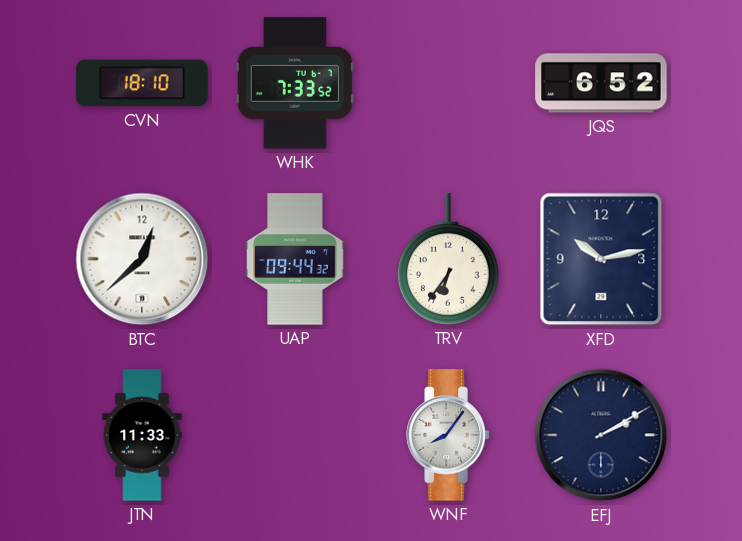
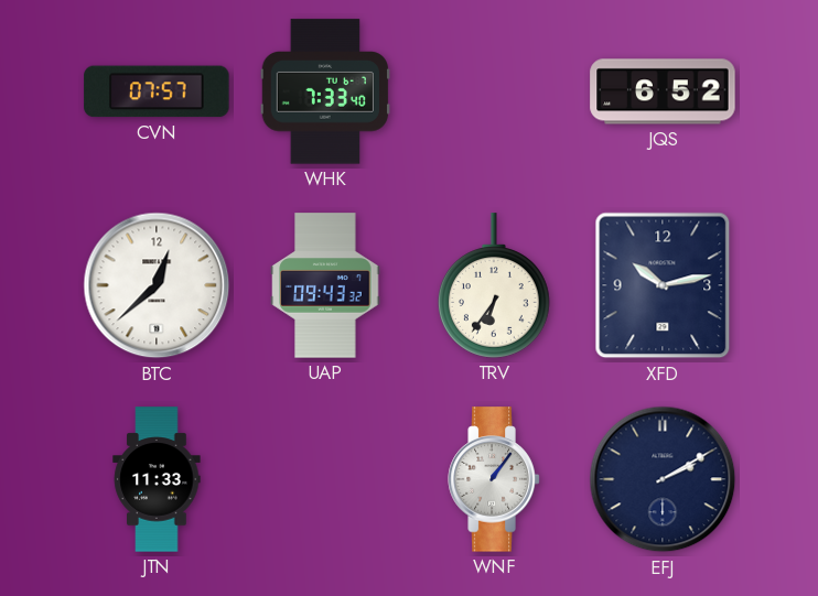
CVN: 18:10 -> 07:57 (157, 91)
WHK: 7:33:52 -> 7:33:40 (324, 91)
UAP: 09:44 -> 09:43 (325, 285)
WNF: 8:06 -> 1:06 (494, 479)
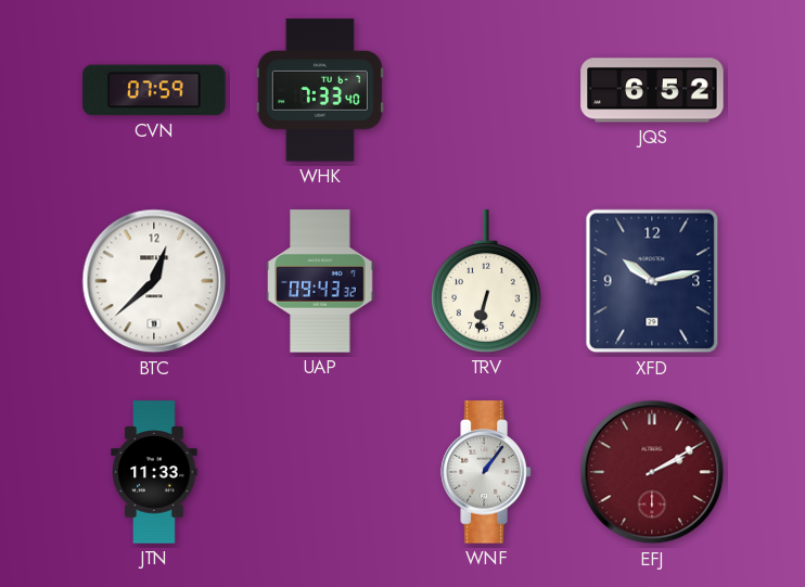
CVN: 07:57 -> 07:59 (154, 90)
TRV: 6:36 -> 6:32 (486, 281)
EFJ dial: navy -> burgundy (652, 472)
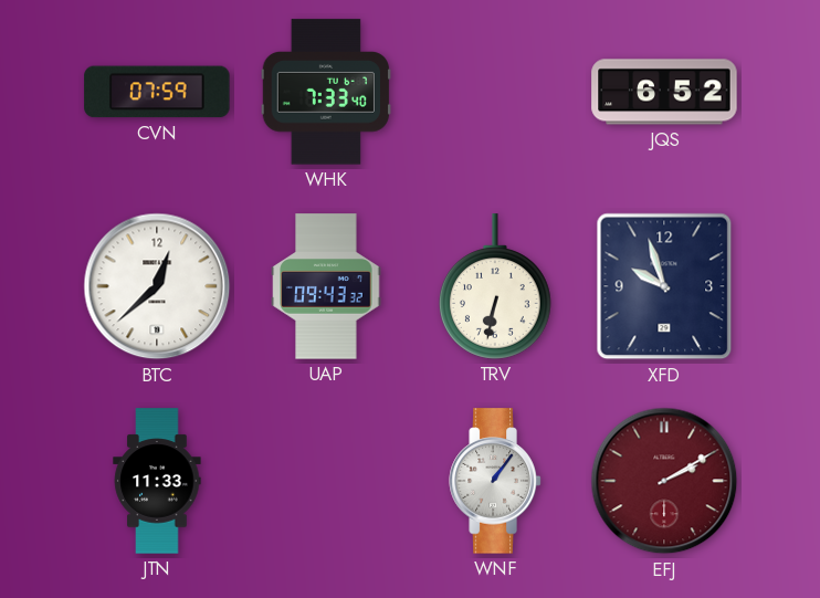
XFD: 10:13 -> 9:57 (664, 286)
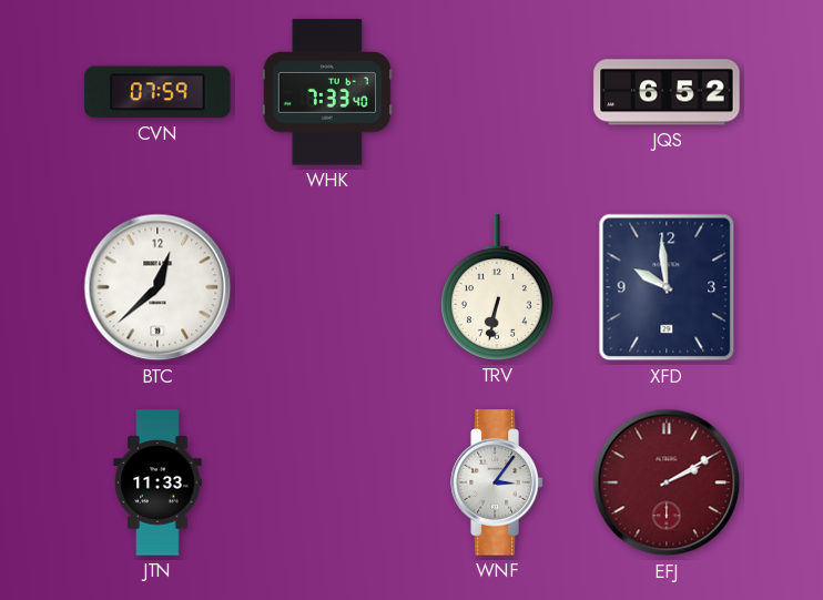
UAP: 09:43 -> none (326, 286)
XFD: 9:57 -> 9:59 (667, 287)
WNF: 1:06 -> 3:06 (497, 482)
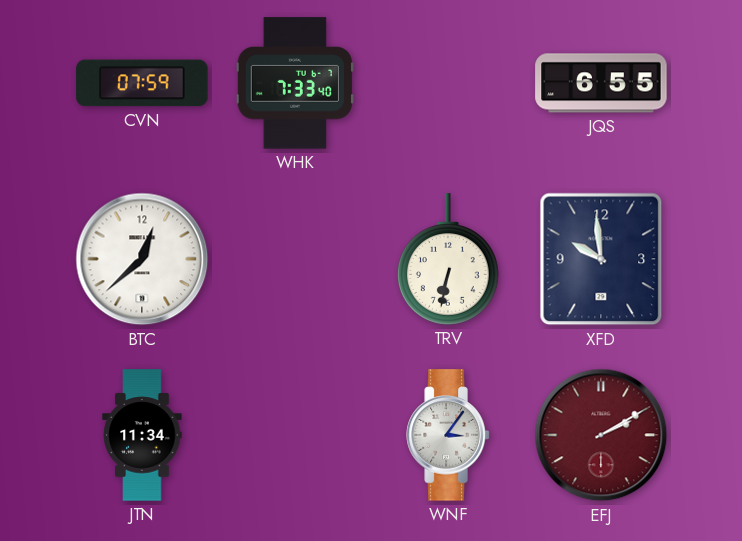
JQS: 6:52 -> 6:55 (601, 83)
JTN: 11:33 -> 11:34 (142, 435)
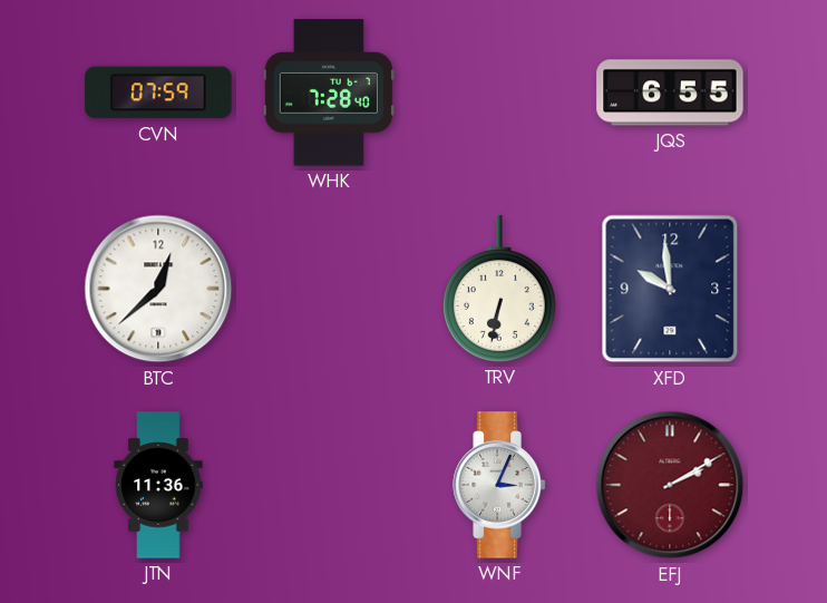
WHK: 7:33 -> 7:28 (328, 93)
JTN: 11:34 -> 11:36 (158, 485)
WNF: 3:06 -> 3:04 (499, 485)
